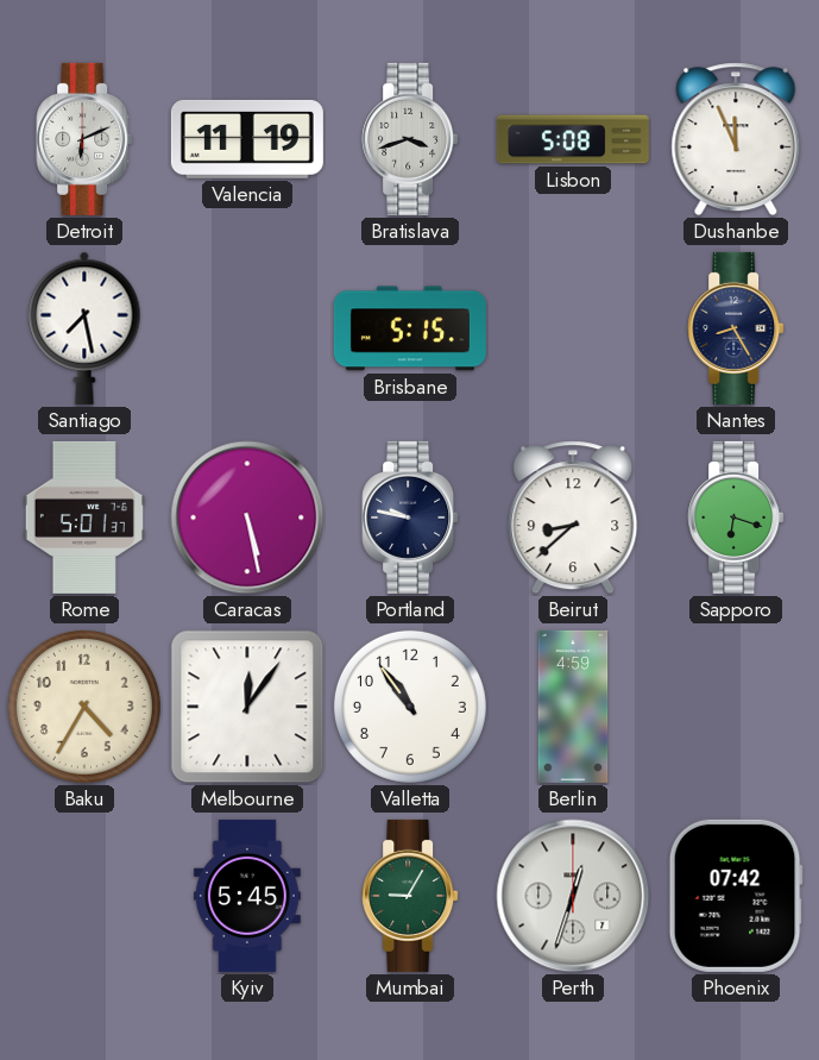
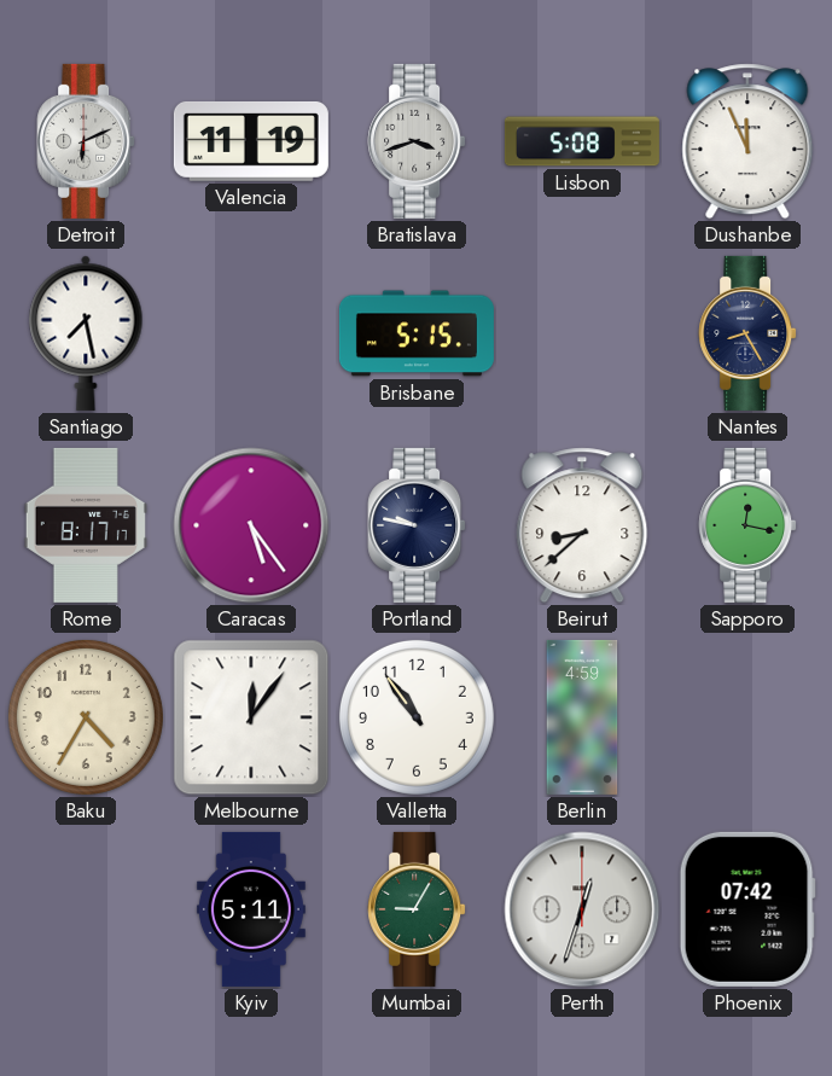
Rome: 5:01 -> 8:17 (86, 525)
Caracas: 5:28 -> 5:24 (251, 525)
Sapporo: 6:18 -> 12:17 (747, 525)
Kyiv: 5:45 -> 5:11 (251, 909)
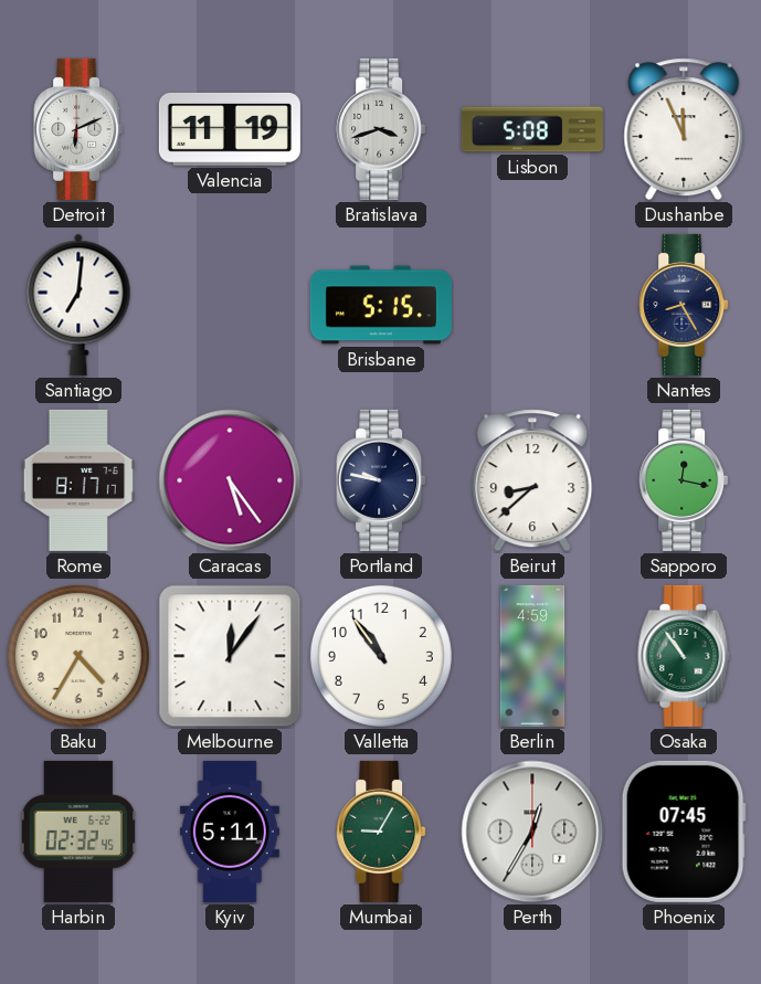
Santiago: 7:28 -> 7:01 (78, 305)
Osaka: none -> 10:54 (684, 656)
Harbin: none -> 02:32 (77, 832)
Perth: 12:33 -> 12:35 (532, 832)
Phoenix: 07:42 -> 07:45 (684, 832)
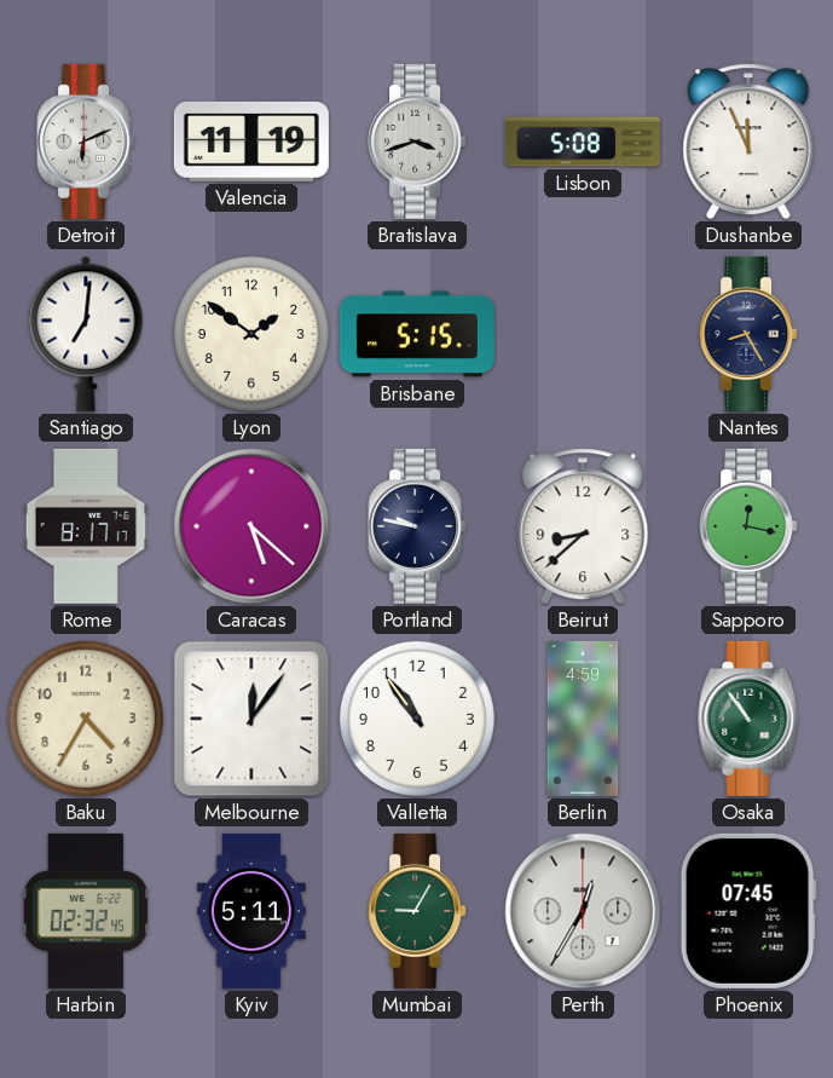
Lyon: none -> 1:51 (251, 334)
Caracas: 5:24 -> 5:22 (251, 526)
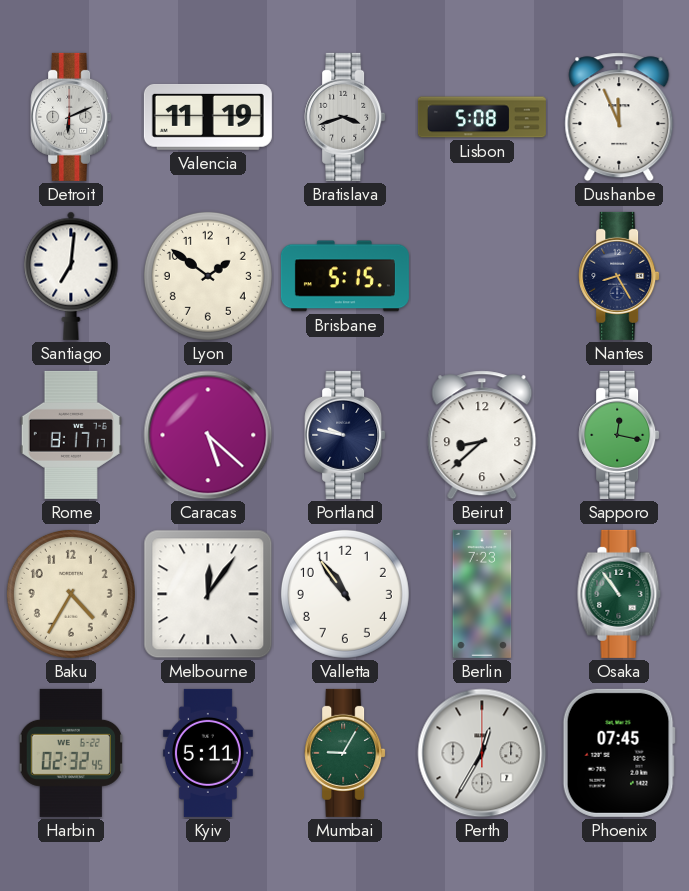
Berlin: 4:59 -> 7:23 (482, 594)
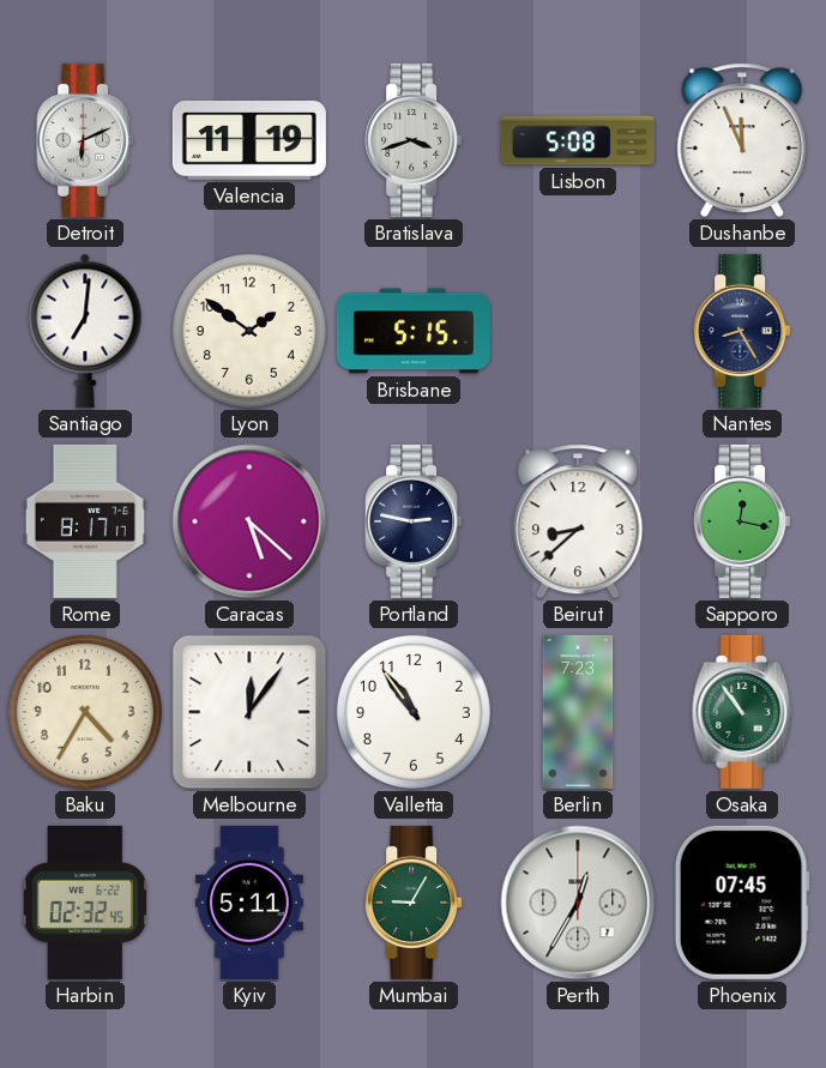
Portland: 9:47 -> 2:47 (414, 521)
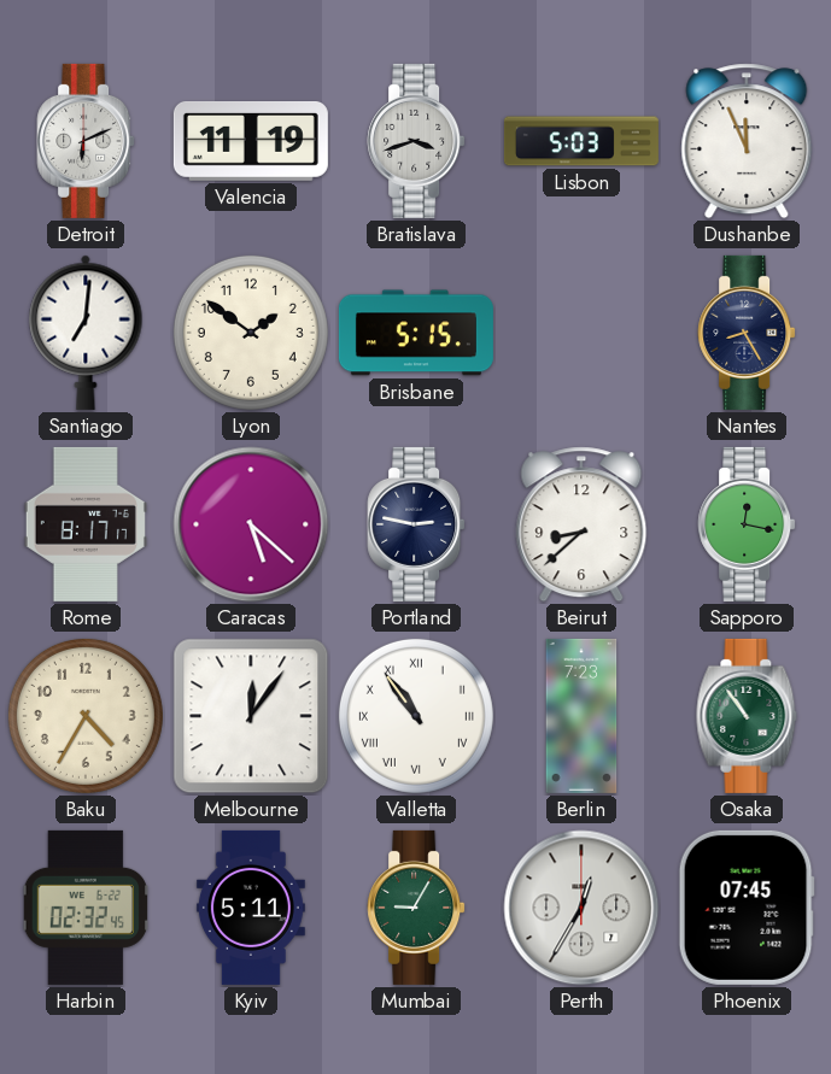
Lisbon: 5:08 -> 5:03 (581, 141)
Valletta numerals: Arabic -> Roman (416, 716)
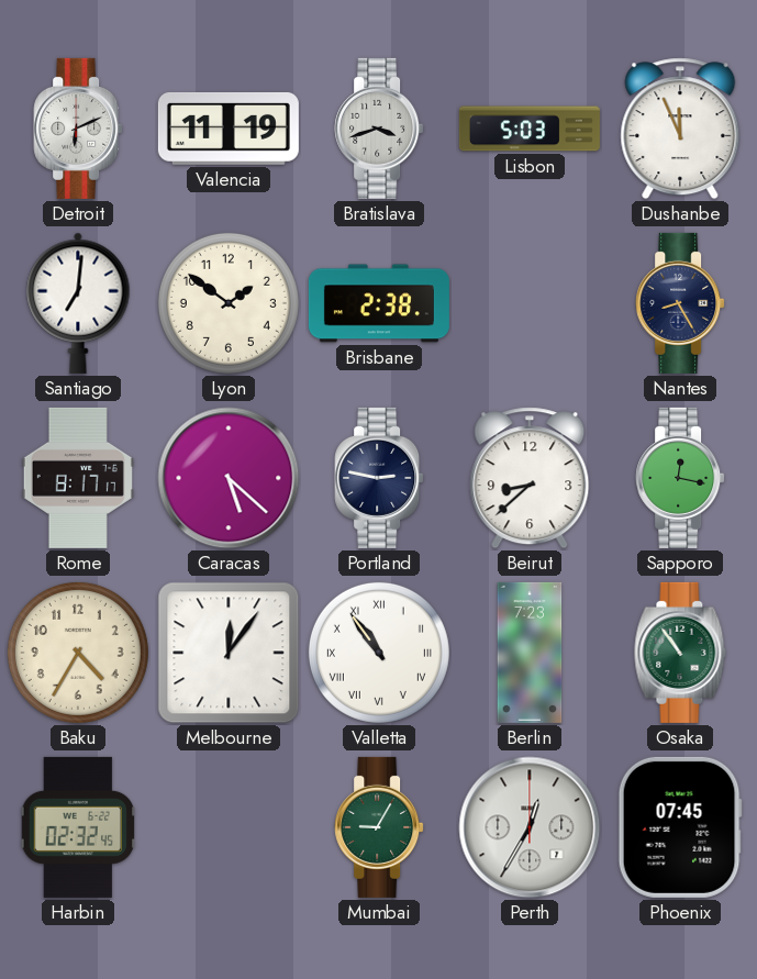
Brisbane: 5:15 -> 2:38 (379, 303)
Kyiv: 5:11 -> none (251, 908)
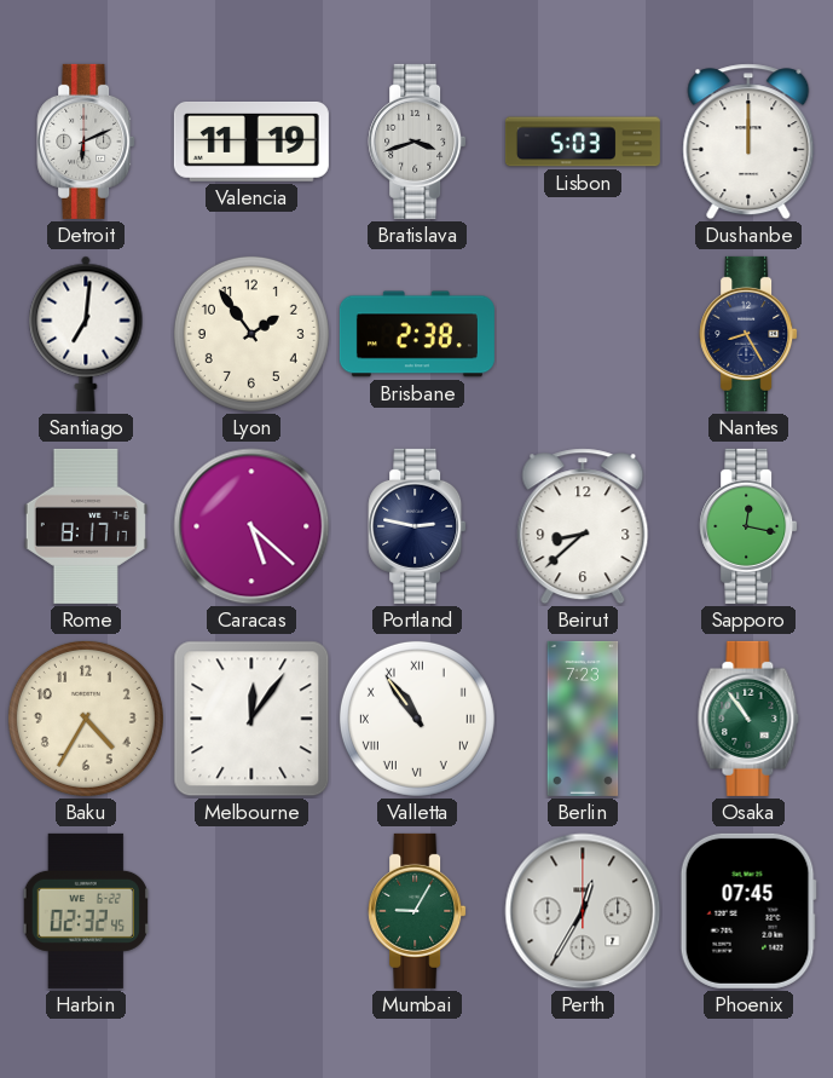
Dushanbe: 11:56 -> 12:00 (748, 142)
Lyon: 1:51 -> 1:54 (251, 334)
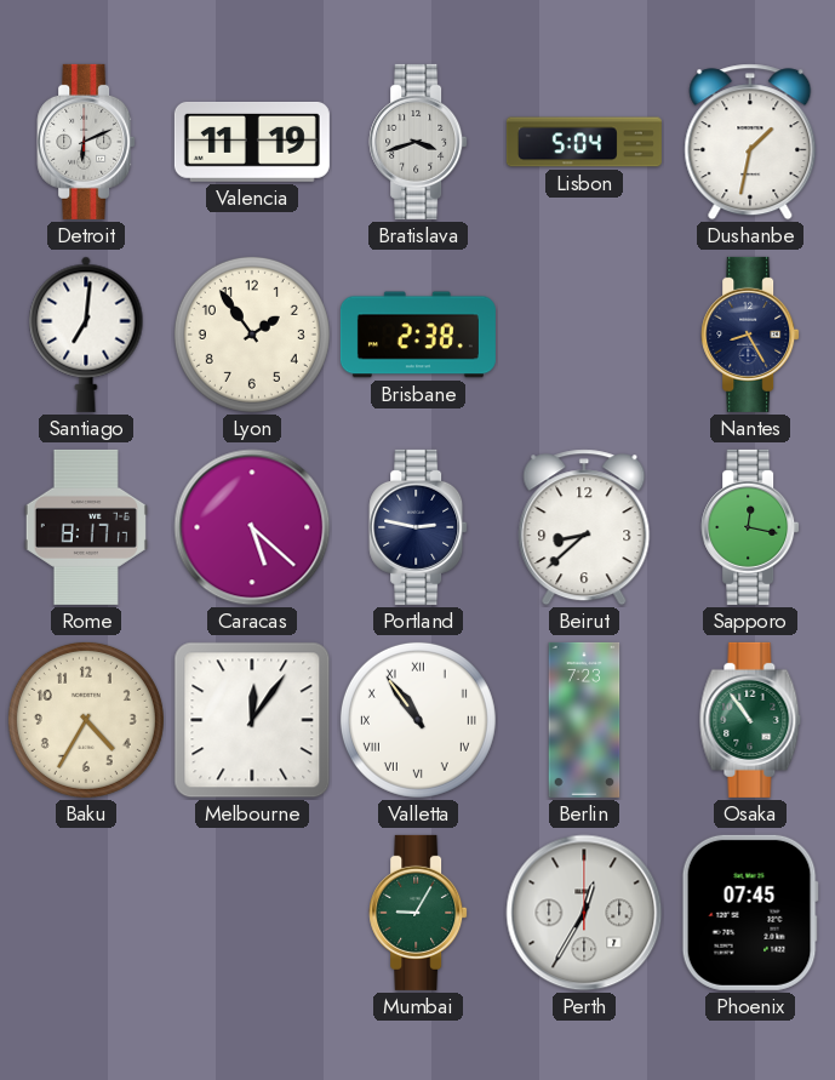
Lisbon: 5:03 -> 5:04 (584, 142)
Dushanbe: 12:00 -> 1:32 (750, 142)
Harbin: 02:32 -> none (85, 911)
